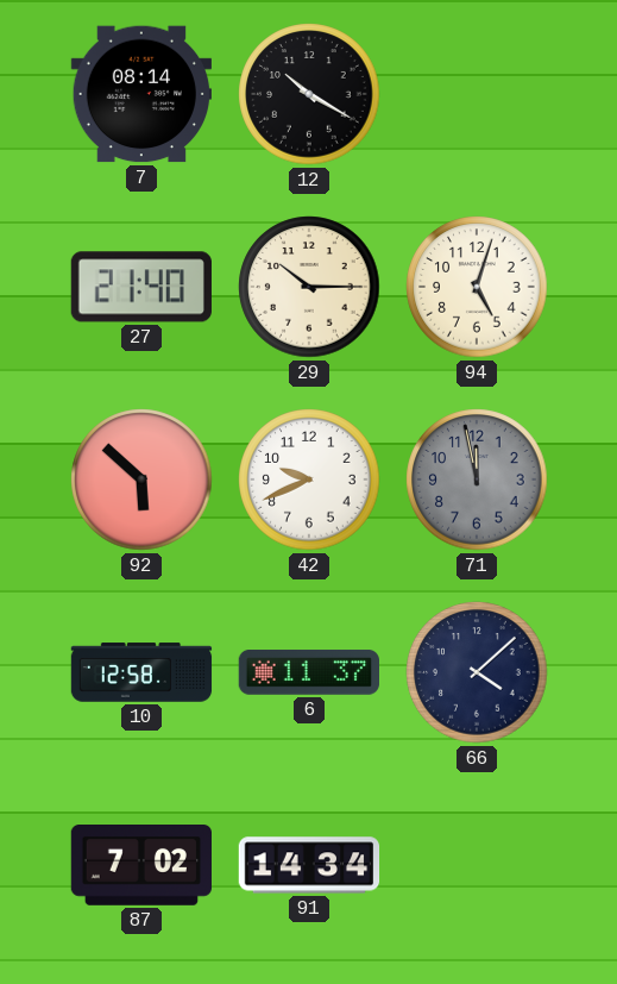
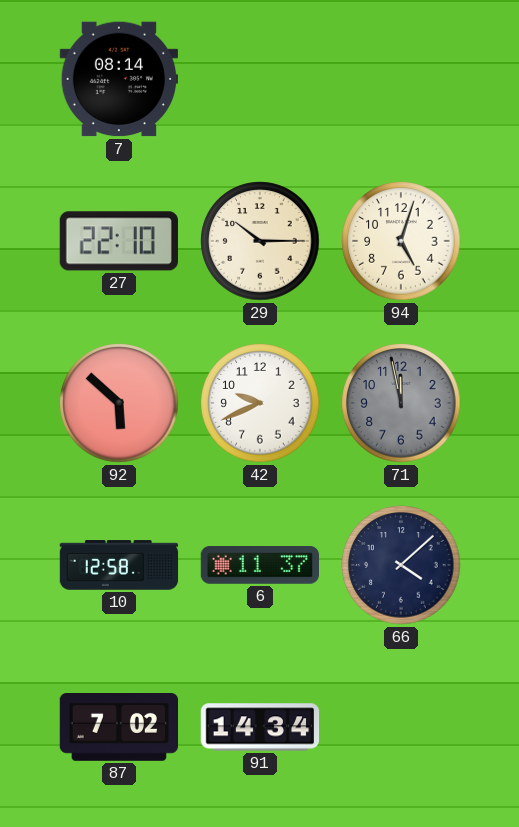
12: 10:20 -> none (309, 94)
27: 21:40 -> 22:10 (119, 241)
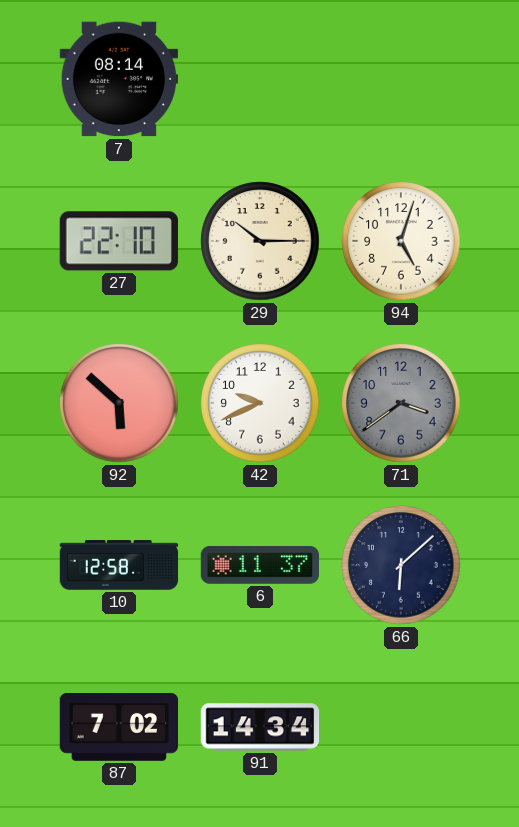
71: 11:58 -> 3:39 (401, 403)
66: 4:08 -> 6:08 (401, 565)
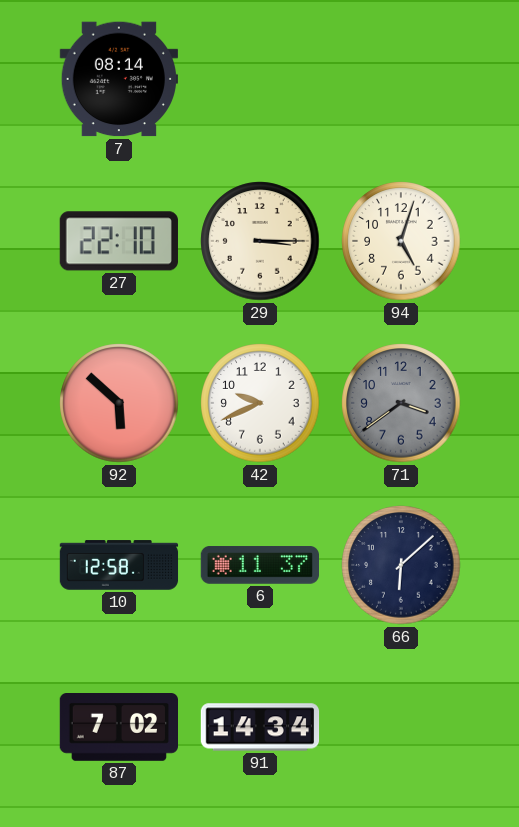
29: 10:15 -> 3:15 (260, 241)
